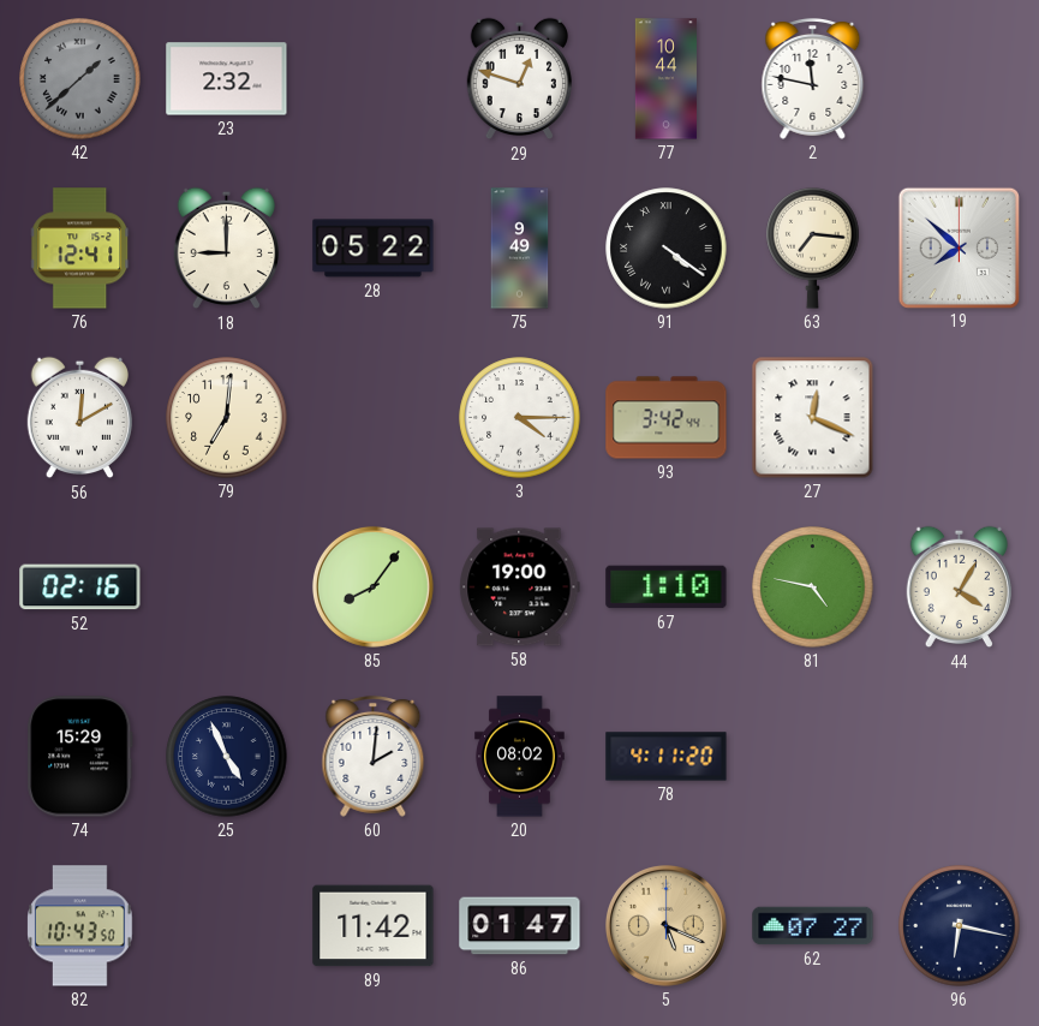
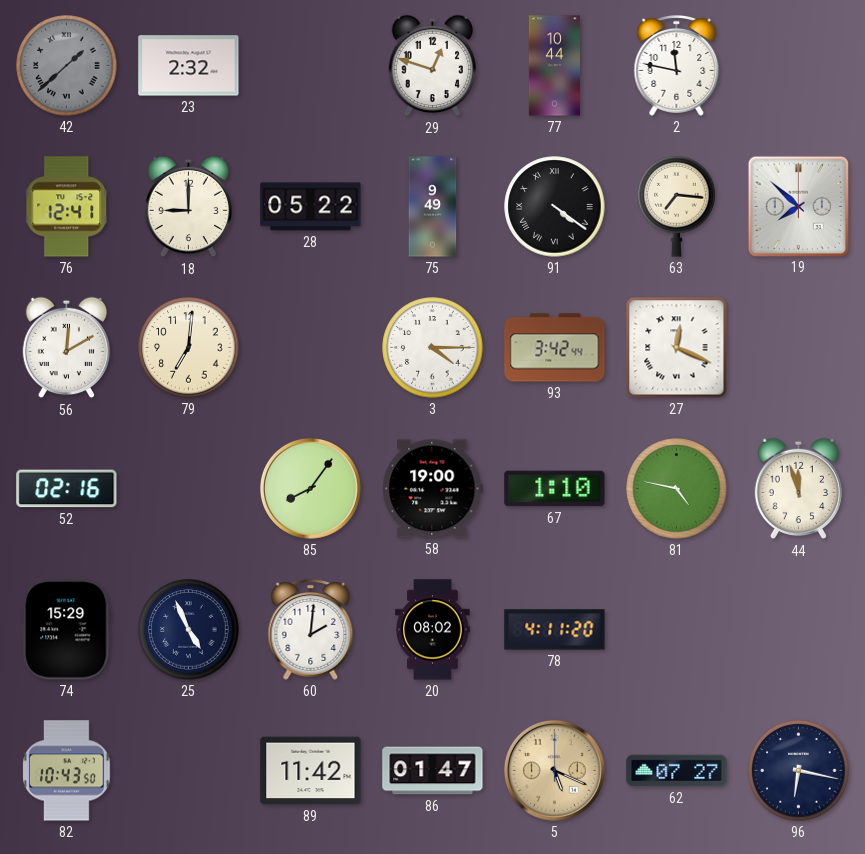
44: 4:05 -> 11:57 (798, 489)
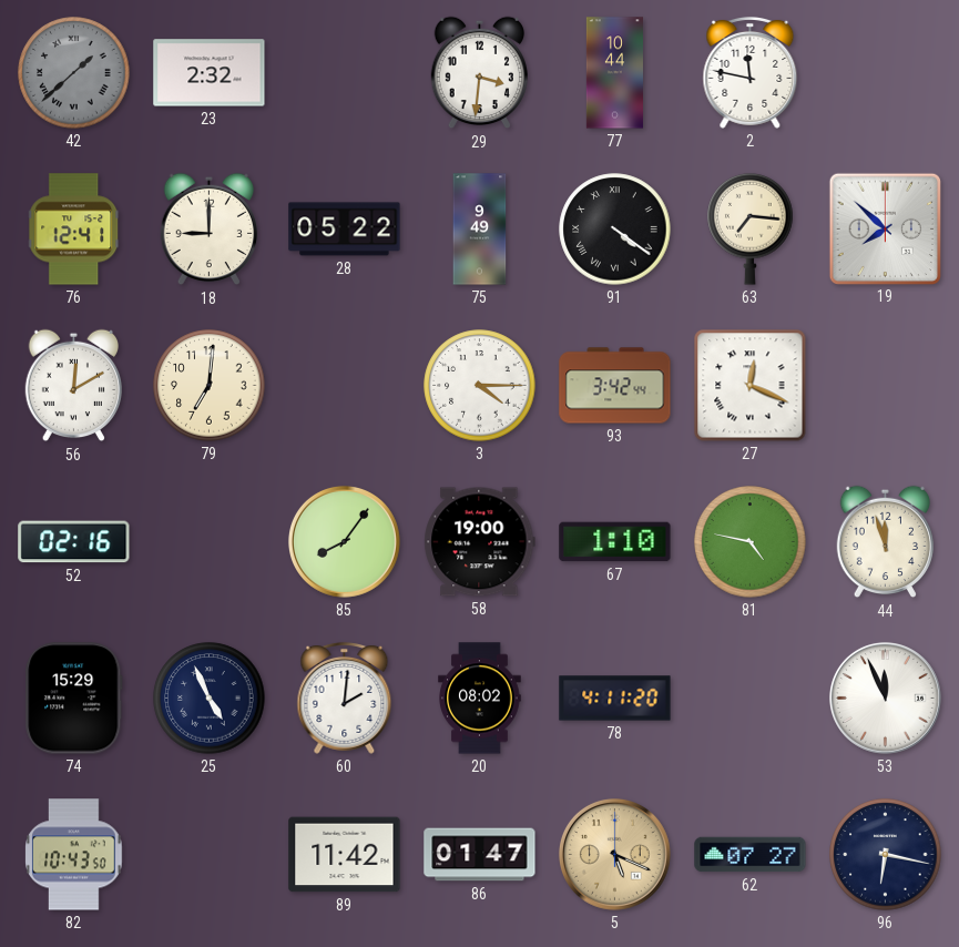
29: 12:48 -> 3:31 (479, 73)
53: none -> 11:56 (885, 697)
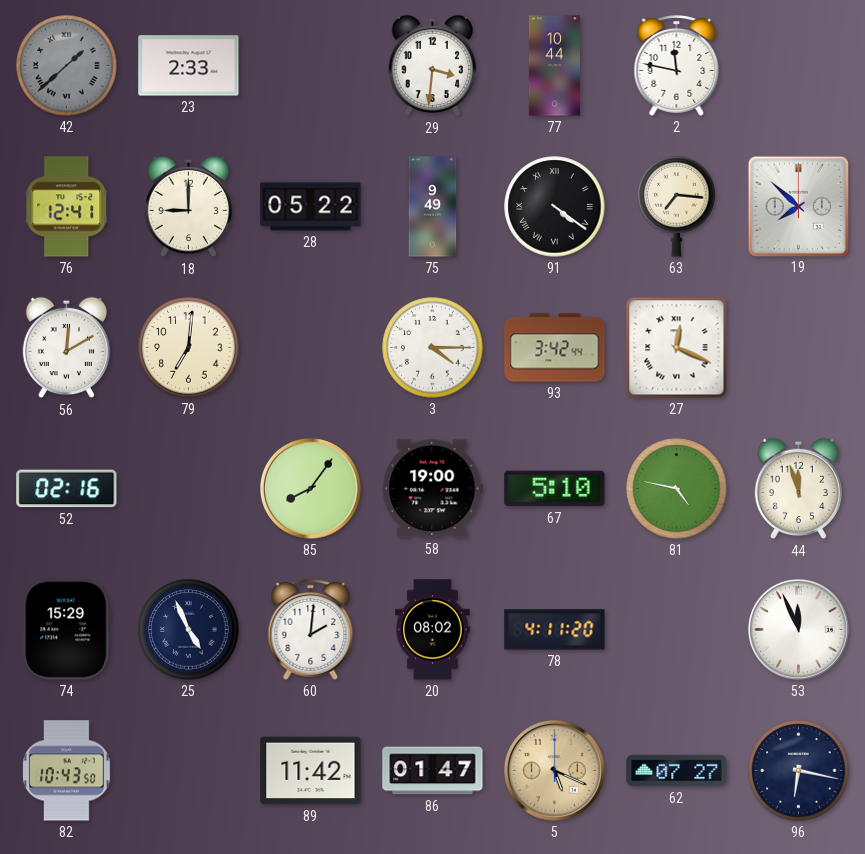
23: 2:32 -> 2:33 (189, 66)
67: 1:10 -> 5:10 (555, 489)
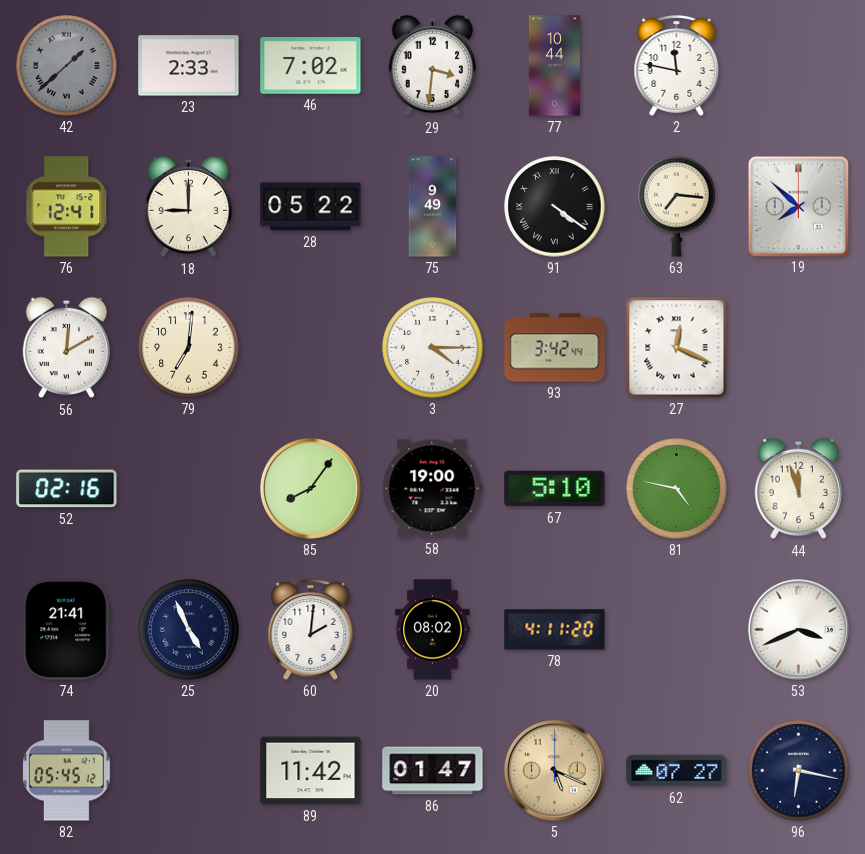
46: none -> 7:02 (311, 66)
74: 15:29 -> 21:41 (67, 630)
53: 11:56 -> 3:41 (798, 629)
82: 10:43 -> 05:45 (67, 771)
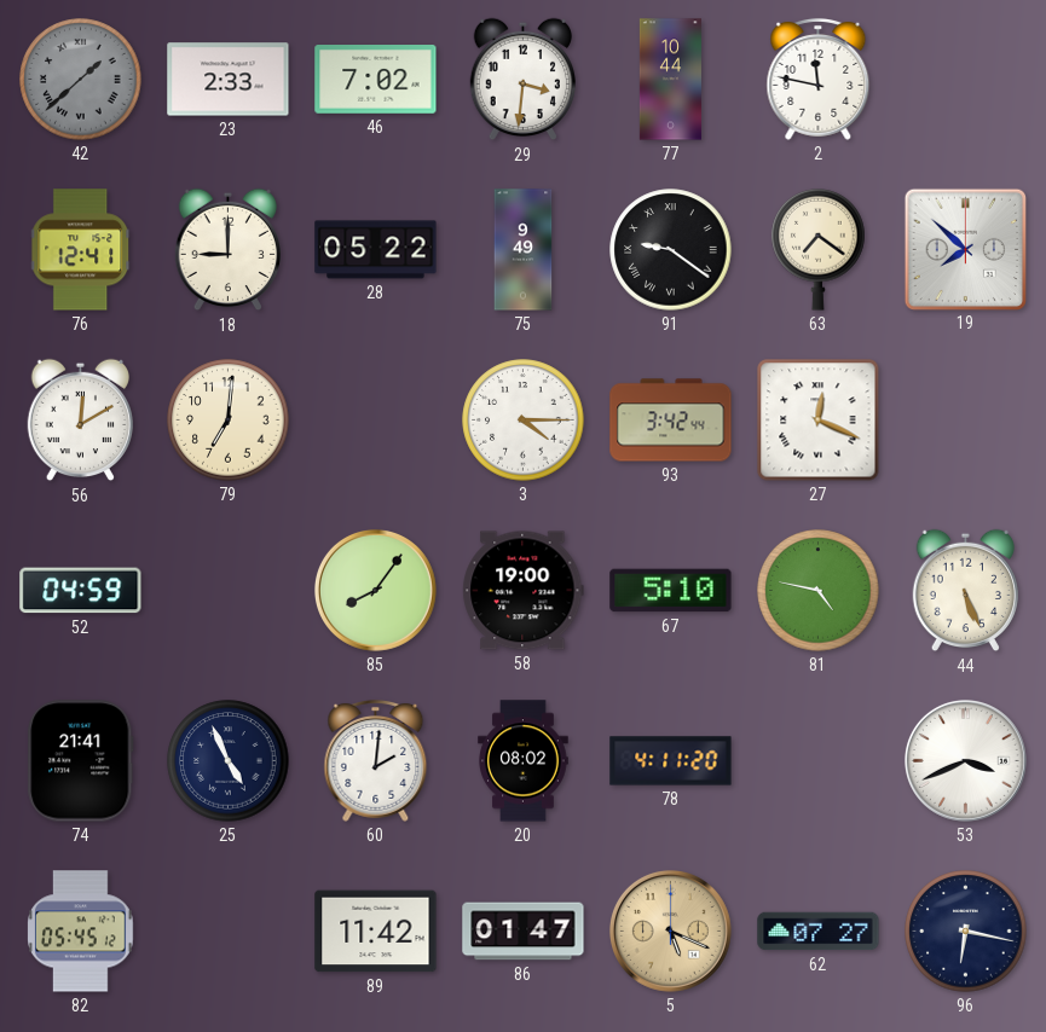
91: 4:21 -> 9:21 (671, 250)
63: 7:16 -> 7:21 (819, 249)
52: 02:16 -> 04:59 (81, 591)
44: 11:57 -> 5:26 (965, 591)
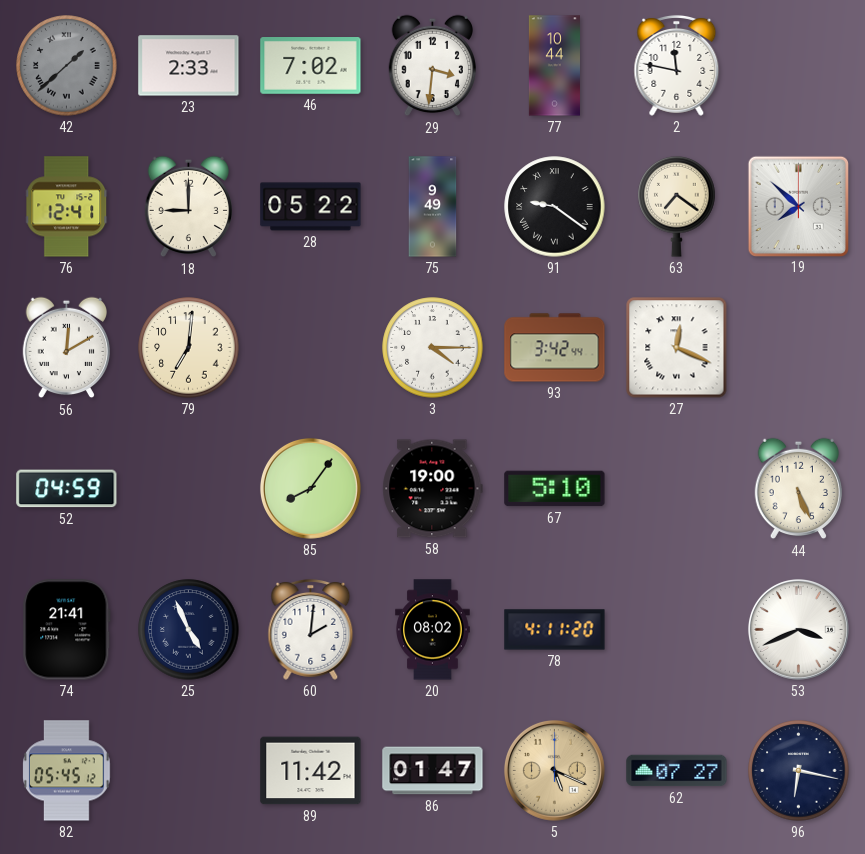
81: 4:47 -> none (819, 591)
